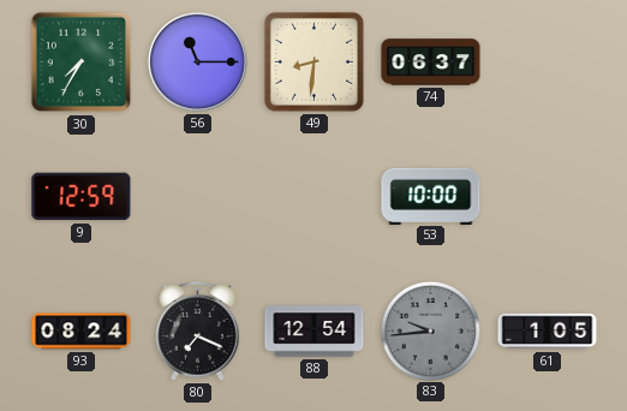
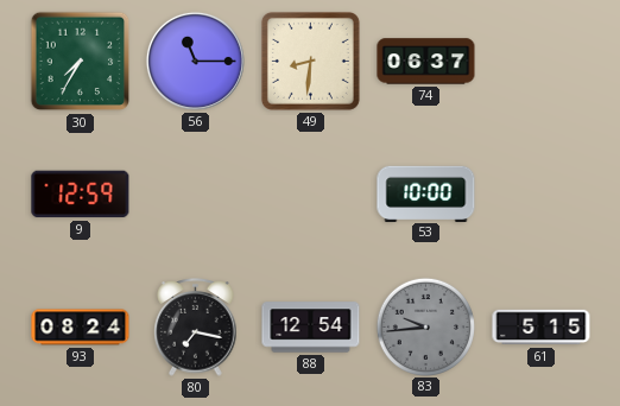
80: 7:19 -> 7:17 (196, 328)
61: 1:05 -> 5:15 (542, 328)
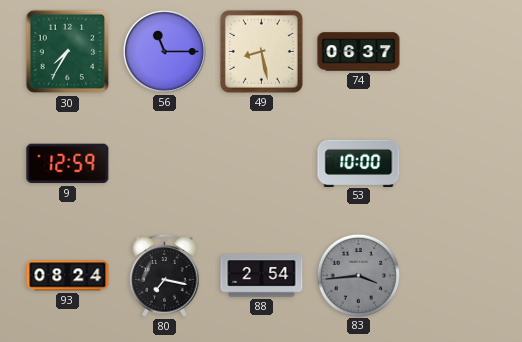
49: 8:31 -> 8:28 (261, 51)
88: 12:54 -> 2:54 (262, 276)
83: 9:44 -> 3:44 (358, 275)
61: 5:15 -> none (542, 328)
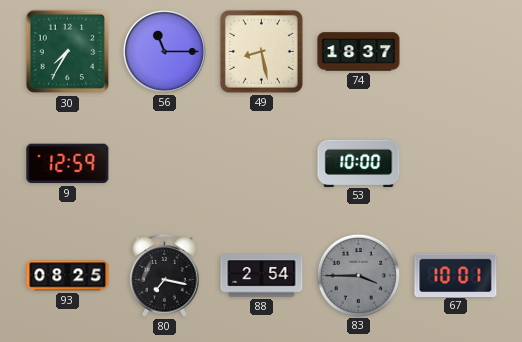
74: 06:37 -> 18:37 (359, 52)
93: 08:24 -> 08:25 (68, 276)
83: 3:44 -> 3:45 (358, 275)
67: none -> 10:01 (456, 275)
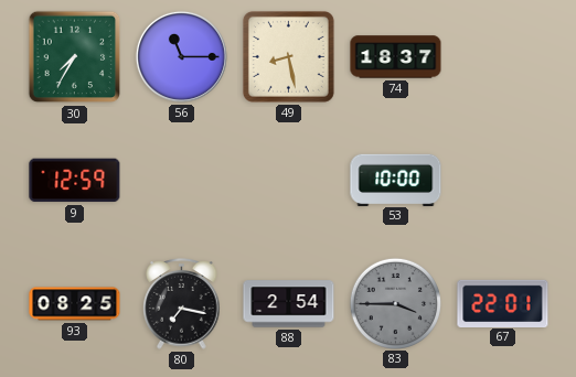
67: 10:01 -> 22:01 (503, 303)
